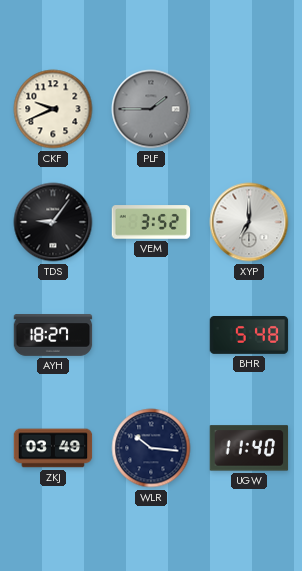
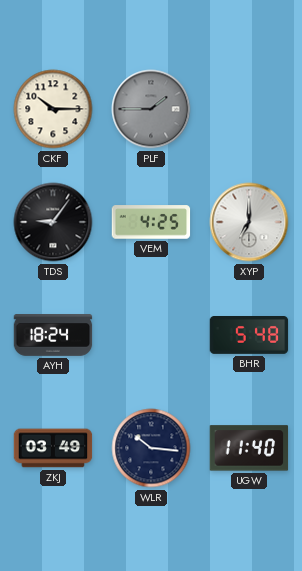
CKF: 9:41 -> 10:15 (53, 109)
VEM: 3:52 -> 4:25 (151, 222)
AYH: 18:27 -> 18:24 (53, 335)
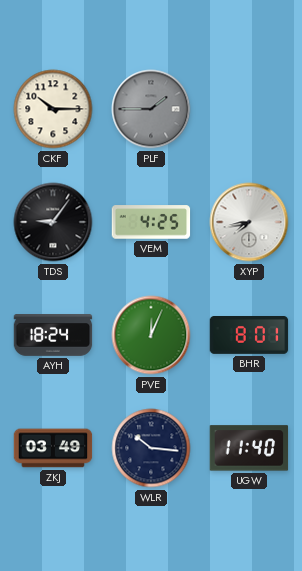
XYP: 7:00 -> 7:43 (249, 222)
PVE: none -> 12:04 (151, 335)
BHR: 5:48 -> 8:01 (249, 336)
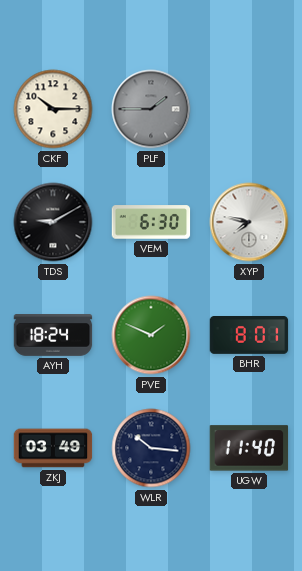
TDS: 9:06 -> 9:10 (53, 222)
VEM: 4:25 -> 6:30 (151, 222)
XYP: 7:43 -> 7:47 (249, 222)
PVE: 12:04 -> 1:49 (151, 335)
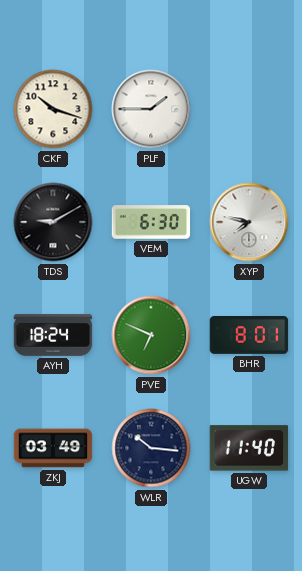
CKF: 10:15 -> 10:18 (53, 109)
PLF dial: grey -> white (151, 109)
PVE: 1:49 -> 6:49 (151, 335)
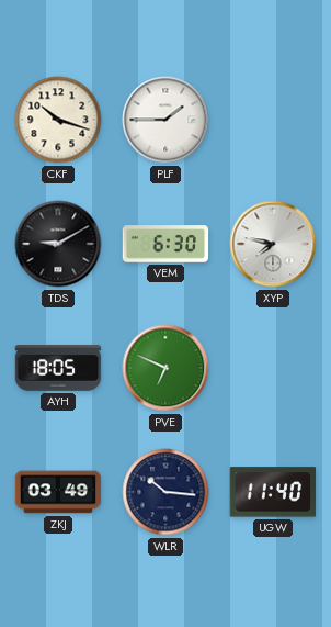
AYH: 18:24 -> 18:05 (58, 368)
BHR: 8:01 -> none (249, 336)
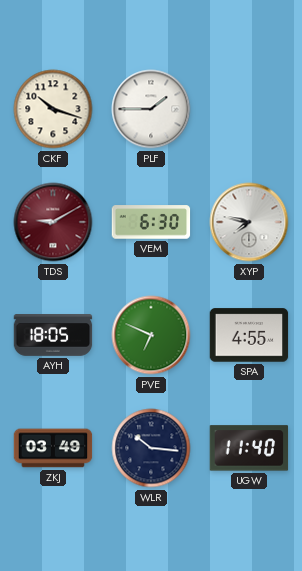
TDS dial: black -> burgundy (53, 222)
SPA: none -> 4:55 (249, 335)
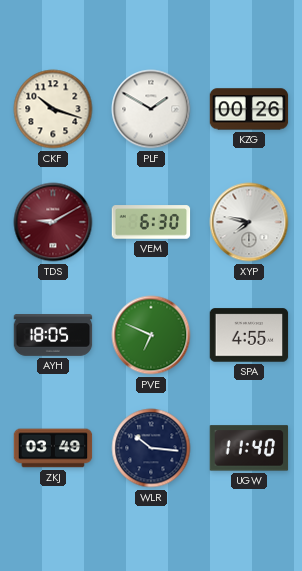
PLF: 1:45 -> 1:50 (151, 109)
KZG: none -> 00:26 (249, 109)
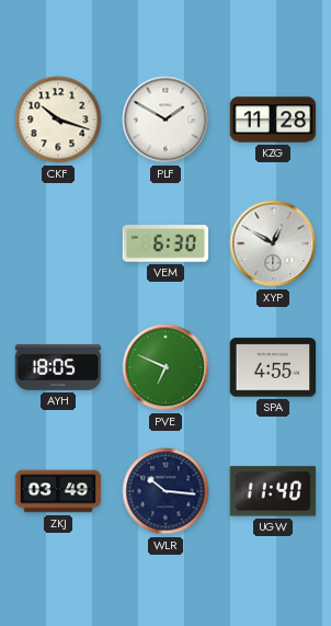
KZG: 00:26 -> 11:28 (273, 119)
TDS: 9:10 -> none (53, 222)
XYP: 7:47 -> 12:50 (273, 243)
